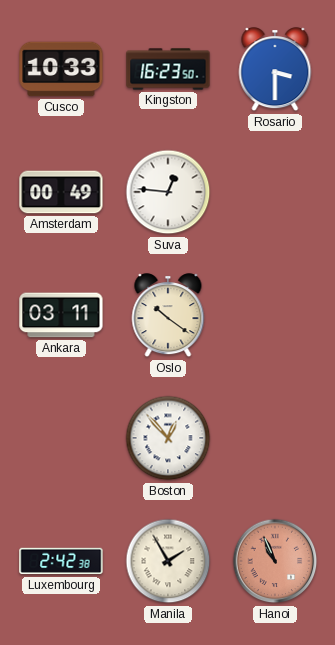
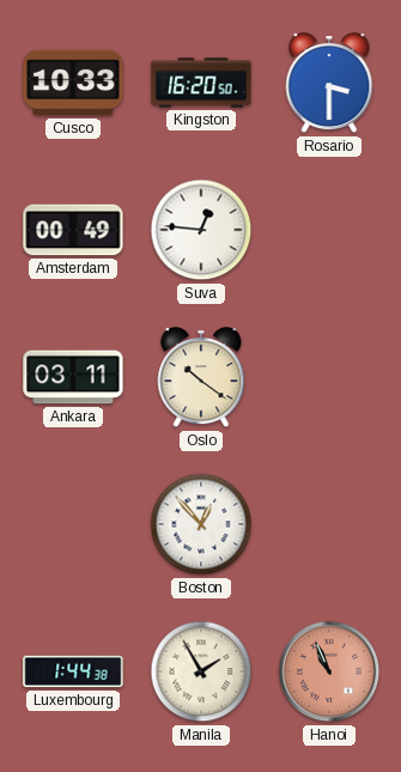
Kingston: 16:23 -> 16:20 (201, 83)
Luxembourg: 2:42 -> 1:44 (73, 671)
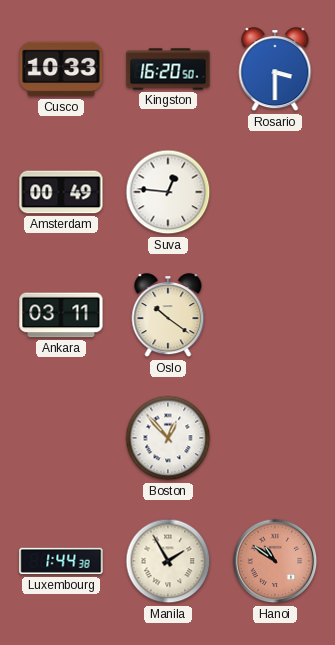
Hanoi: 10:56 -> 10:51 (275, 561)
